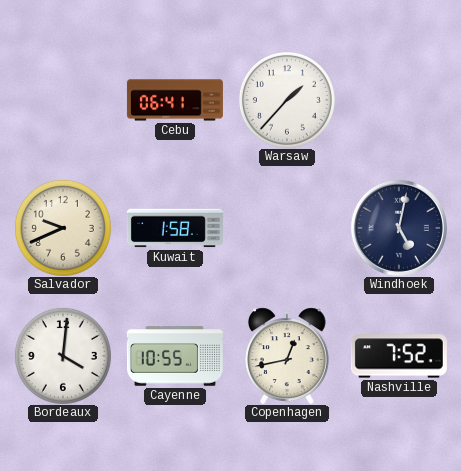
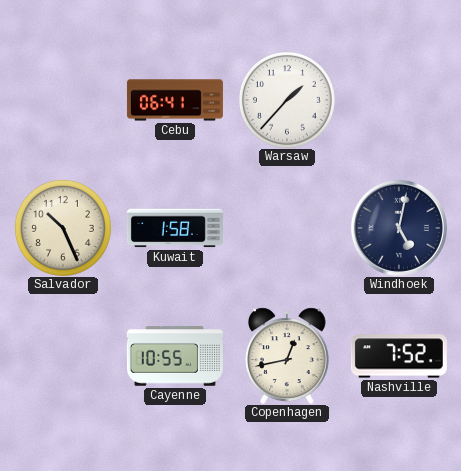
Salvador: 9:41 -> 10:26 (63, 228)
Bordeaux: 4:01 -> none (63, 356)
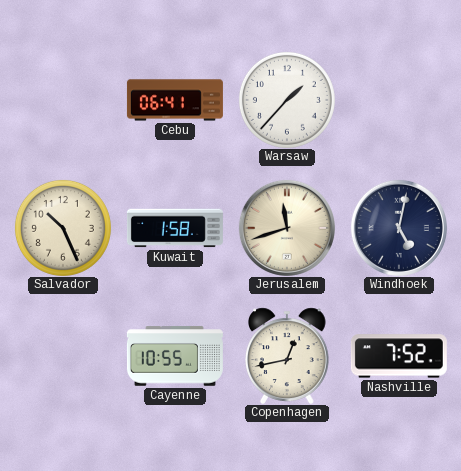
Jerusalem: none -> 11:42 (287, 228)
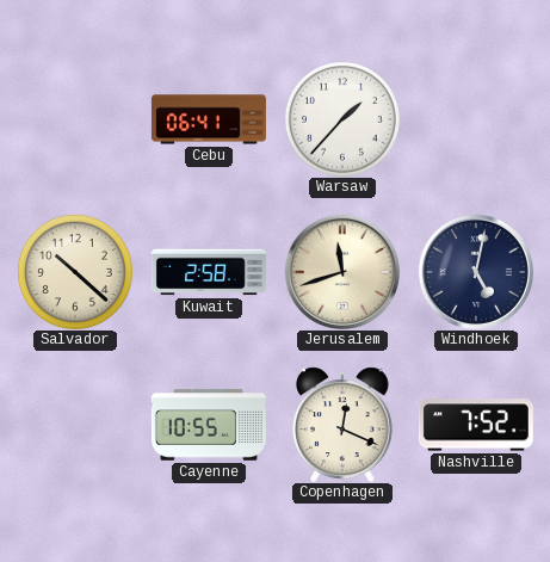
Salvador: 10:26 -> 10:22 (75, 272)
Kuwait: 1:58 -> 2:58 (209, 272)
Copenhagen: 12:43 -> 12:19 (344, 425)
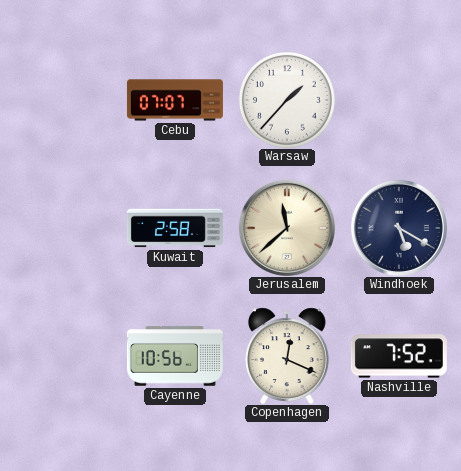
Cebu: 06:41 -> 07:07 (175, 100)
Salvador: 10:22 -> none (75, 272)
Jerusalem: 11:42 -> 11:38 (287, 228)
Windhoek: 5:02 -> 5:20 (399, 228)
Cayenne: 10:55 -> 10:56 (175, 356)
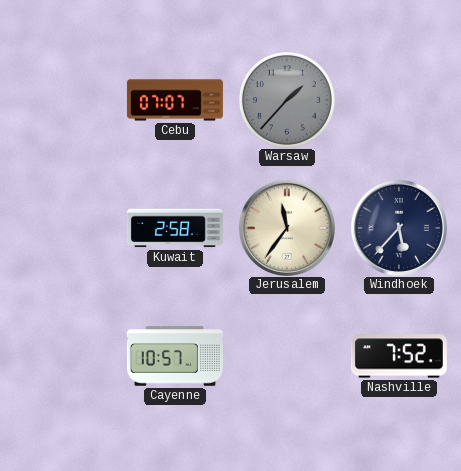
Warsaw dial: white -> grey (287, 100)
Jerusalem: 11:38 -> 11:36 (287, 228)
Windhoek: 5:20 -> 5:37 (399, 228)
Cayenne: 10:56 -> 10:57 (175, 356)
Copenhagen: 12:19 -> none (288, 356)
